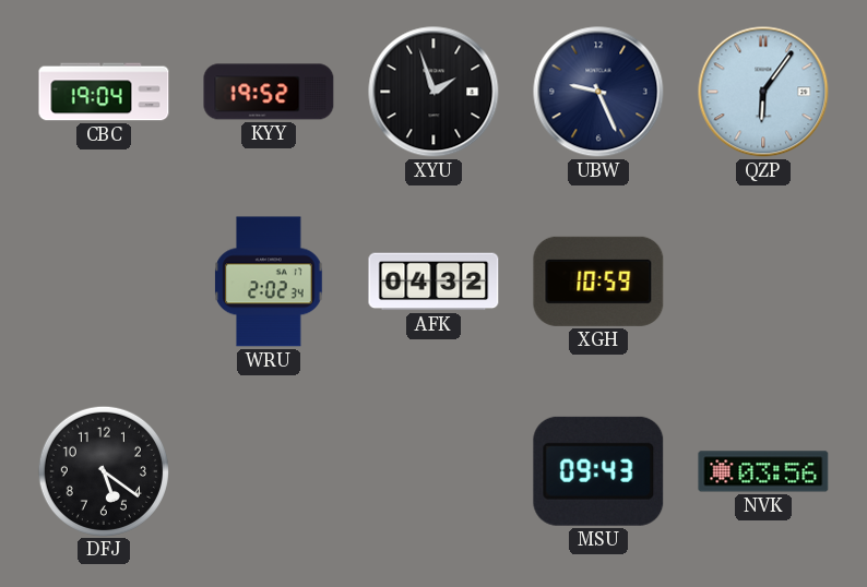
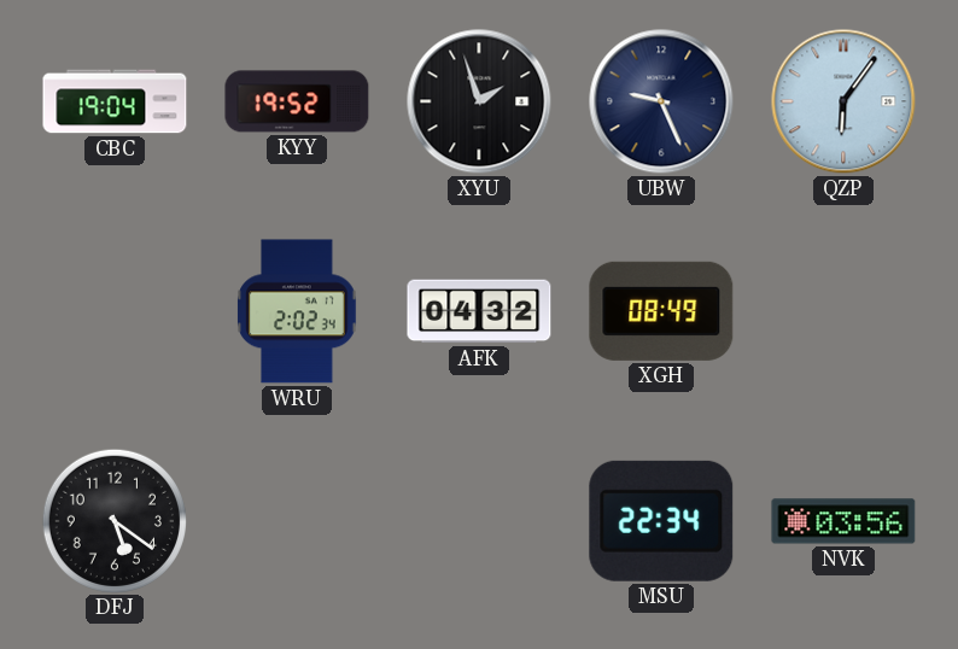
XGH: 10:59 -> 08:49 (661, 311)
MSU: 09:43 -> 22:34 (661, 521)
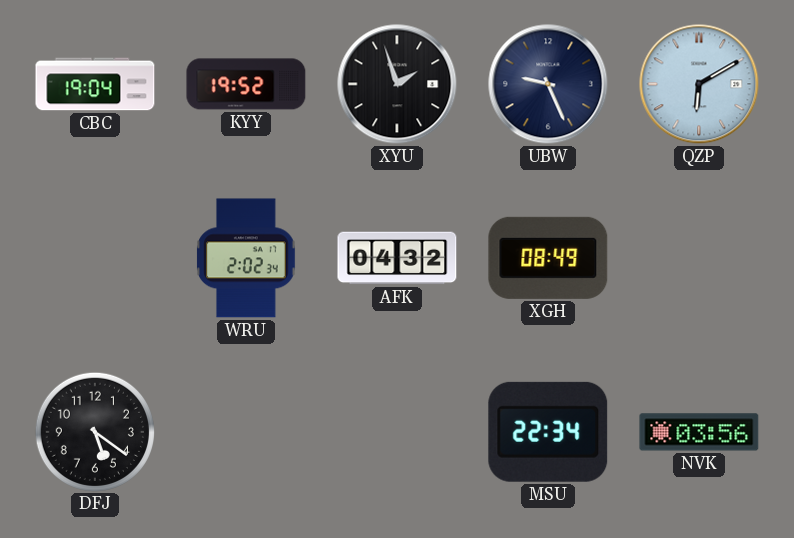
QZP: 6:06 -> 6:10 (699, 84)
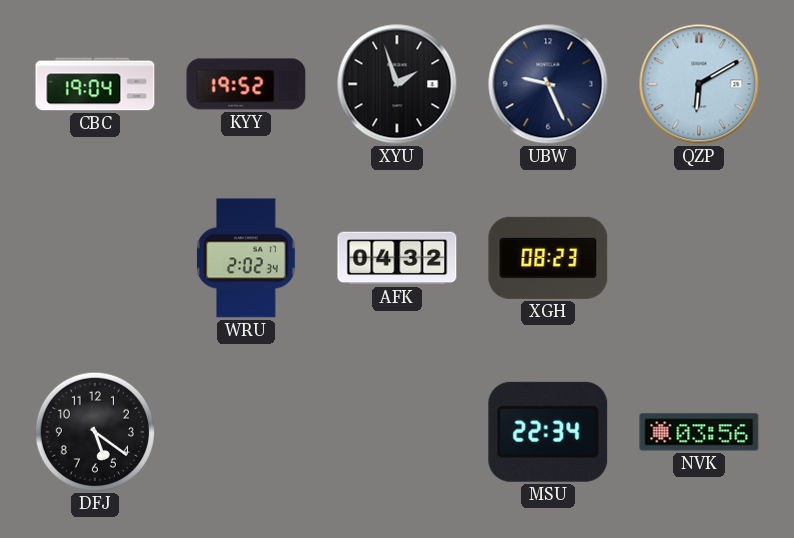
XGH: 08:49 -> 08:23 (548, 258)
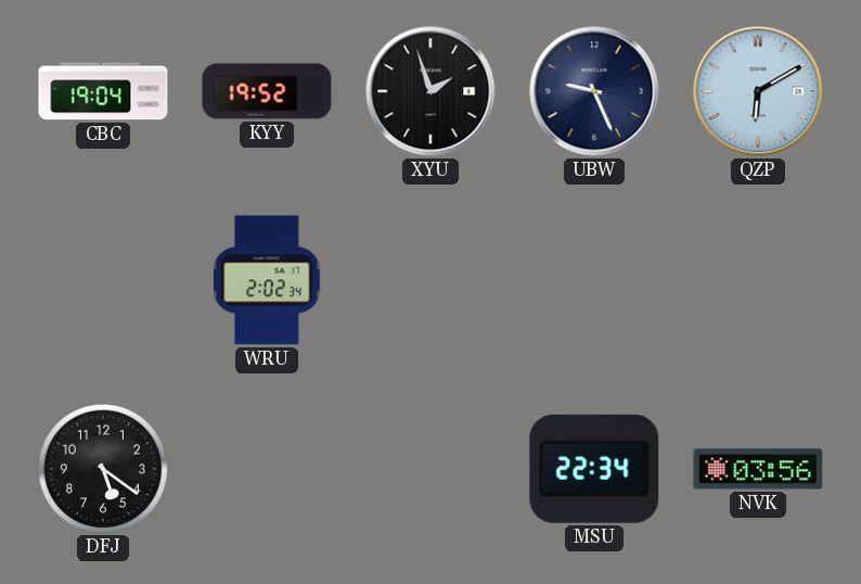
AFK: 04:32 -> none (397, 258)
XGH: 08:23 -> none (548, 258)
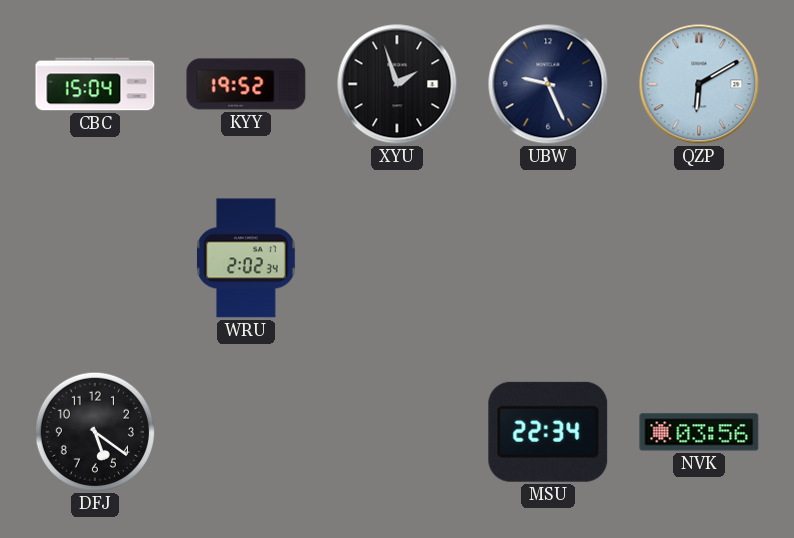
CBC: 19:04 -> 15:04 (95, 84)
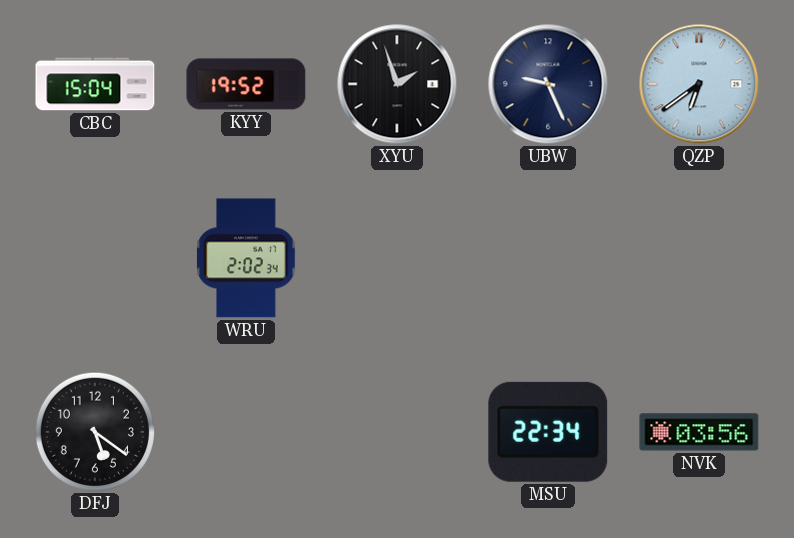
QZP: 6:10 -> 6:39 (699, 84)
